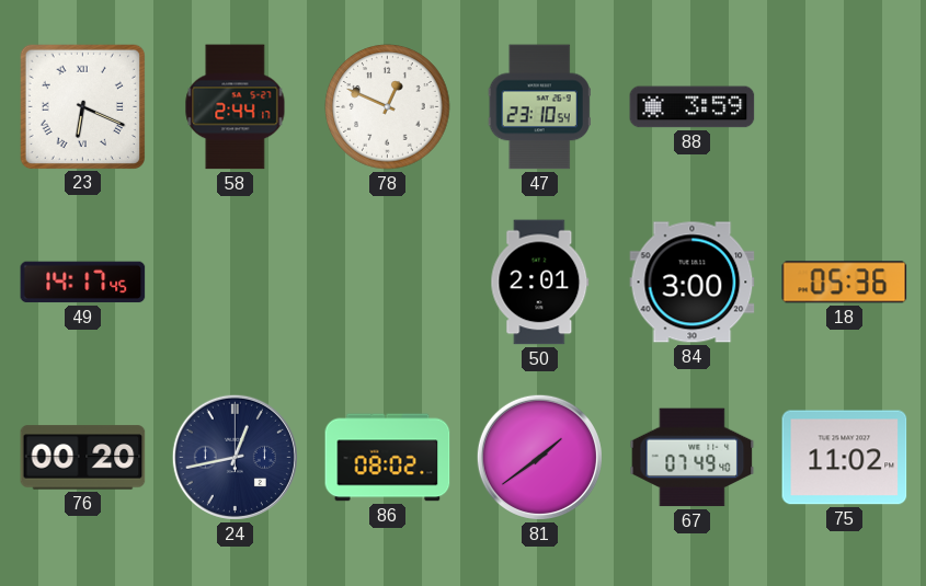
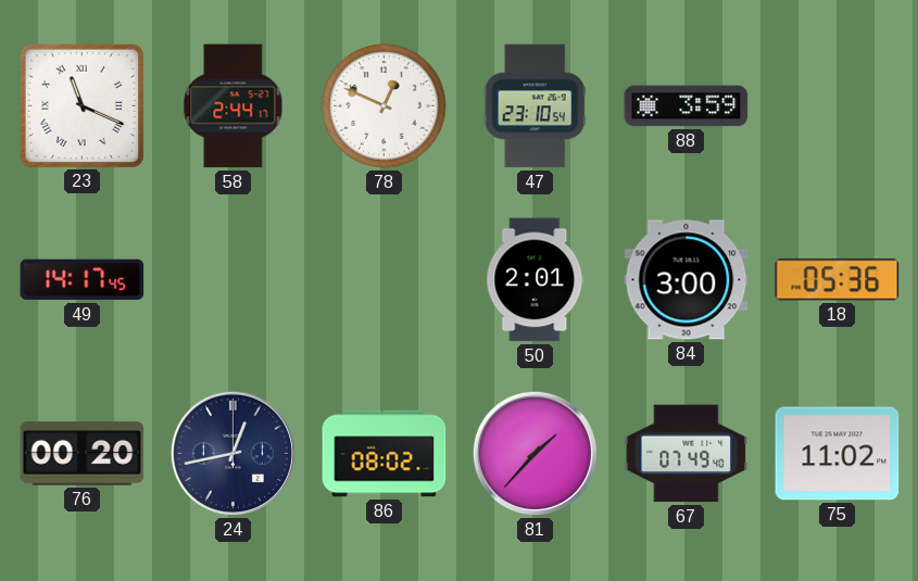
23: 6:19 -> 11:19 (81, 105)
81: 1:39 -> 1:37 (535, 453)
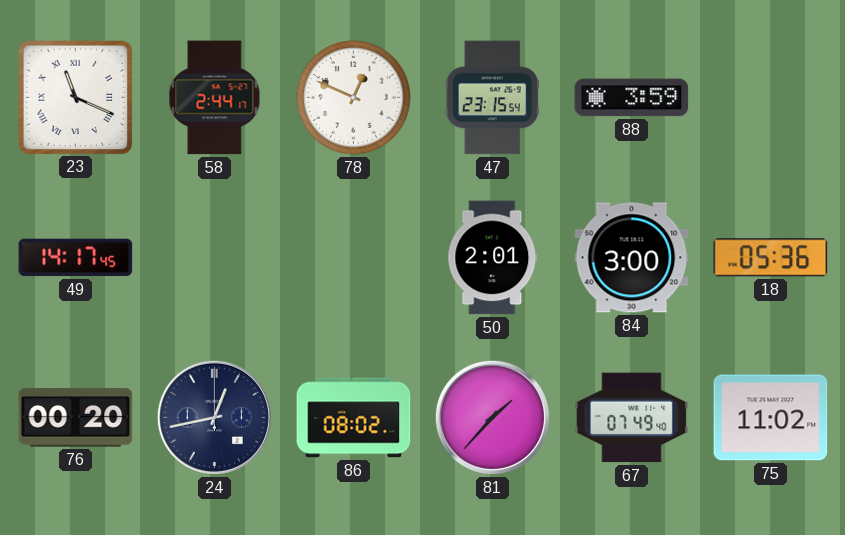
47: 23:10 -> 23:15 (492, 98)
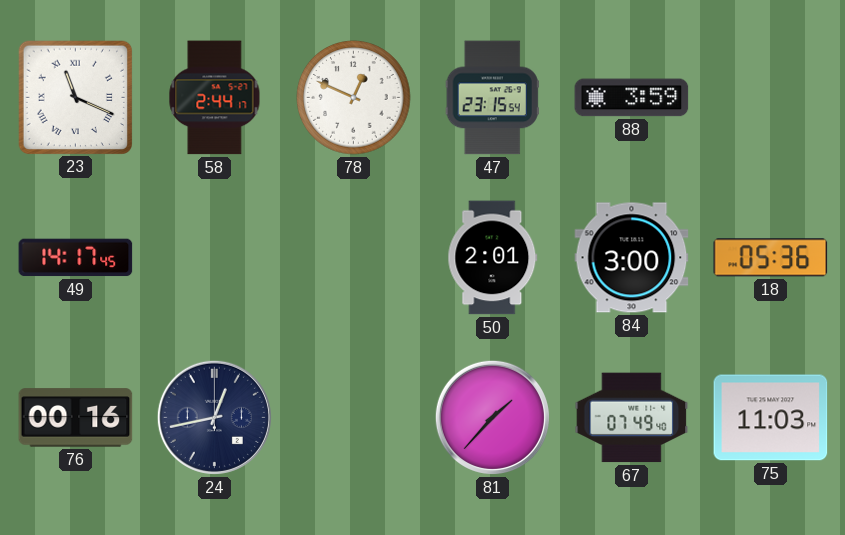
76: 00:20 -> 00:16 (76, 418)
86: 08:02 -> none (354, 418)
75: 11:02 -> 11:03 (771, 418)
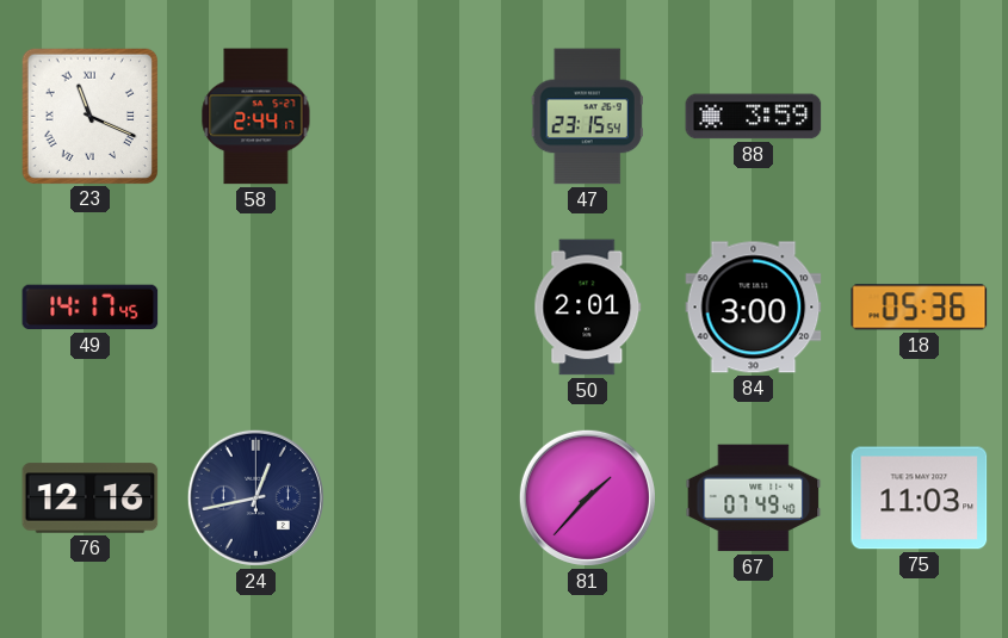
78: 12:49 -> none (354, 98)
76: 00:16 -> 12:16 (91, 498)
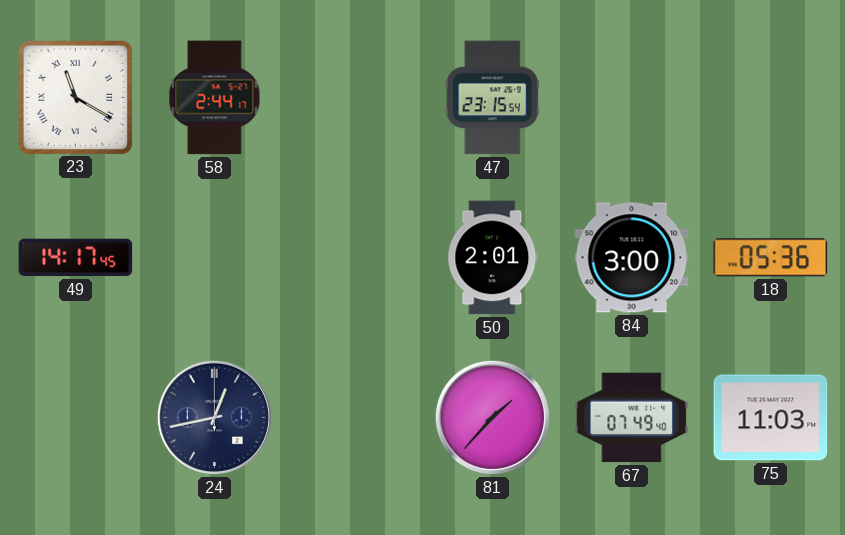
23: 11:19 -> 11:20 (75, 97)
88: 3:59 -> none (754, 117)
76: 12:16 -> none (91, 498)
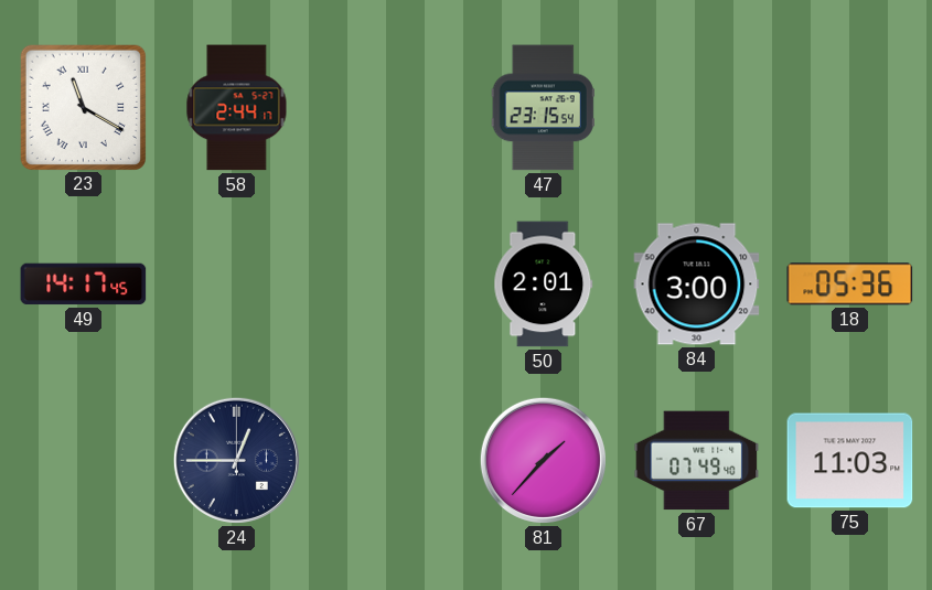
24: 12:43 -> 12:45 (236, 460)
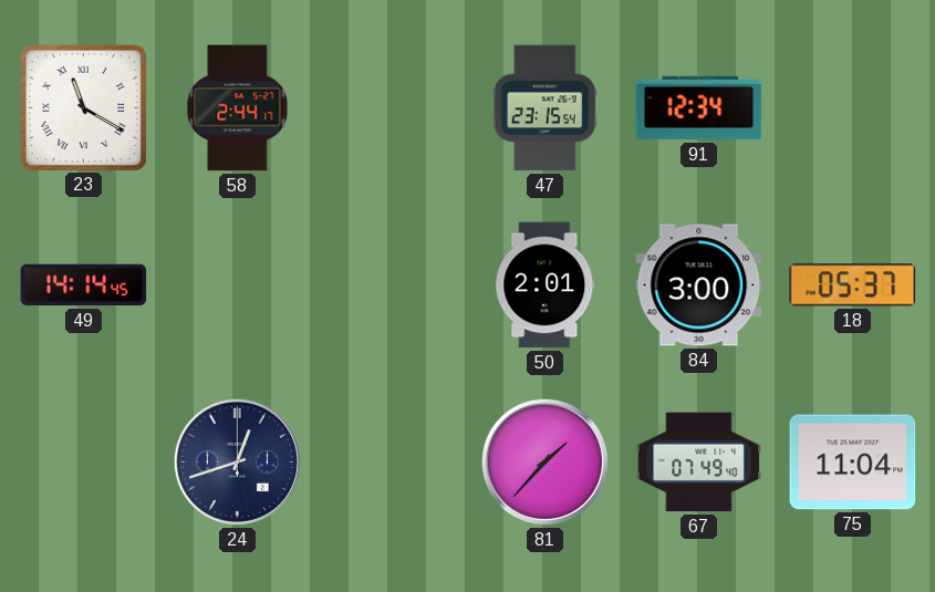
91: none -> 12:34 (699, 108)
49: 14:17 -> 14:14 (84, 285)
18: 05:36 -> 05:37 (853, 285)
24: 12:45 -> 12:42 (237, 461)
75: 11:03 -> 11:04 (853, 463)
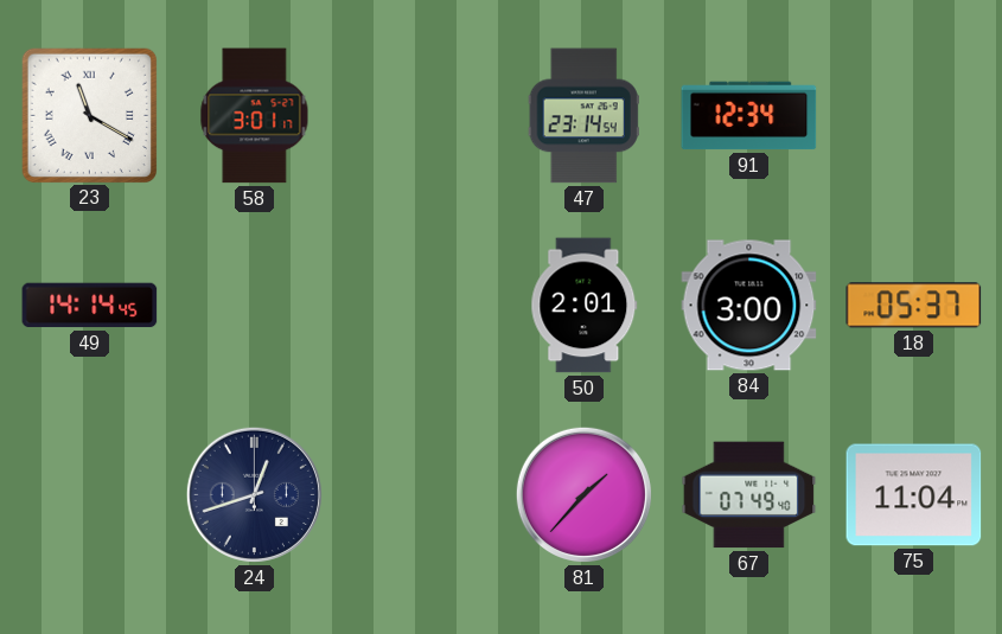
58: 2:44 -> 3:01 (255, 116)
47: 23:15 -> 23:14 (583, 116)
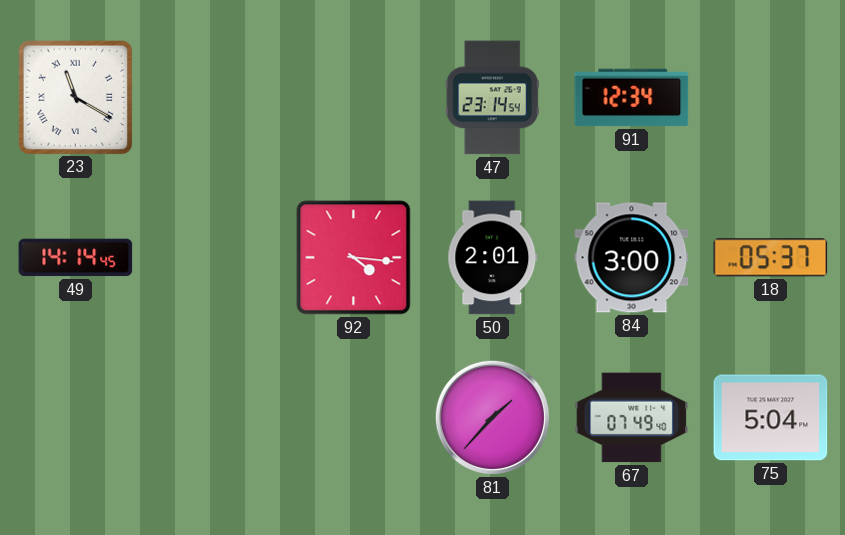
58: 3:01 -> none (255, 116)
92: none -> 4:16 (354, 258)
24: 12:42 -> none (254, 494)
75: 11:04 -> 5:04 (771, 418)
